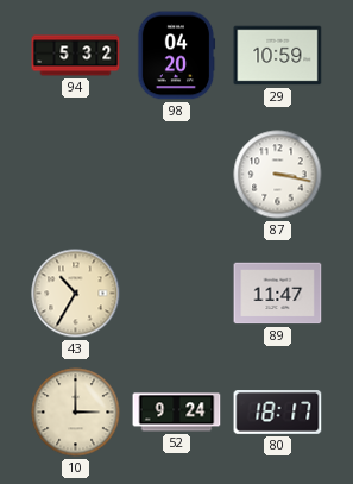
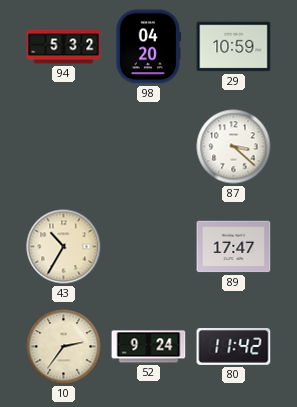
87: 3:17 -> 3:22 (234, 147)
89: 11:47 -> 17:47 (234, 247)
10: 3:00 -> 2:36 (64, 347)
80: 18:17 -> 11:42 (234, 347)
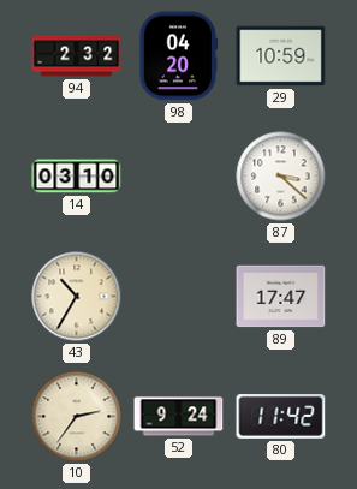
94: 5:32 -> 2:32 (77, 56)
14: none -> 03:10 (77, 177)
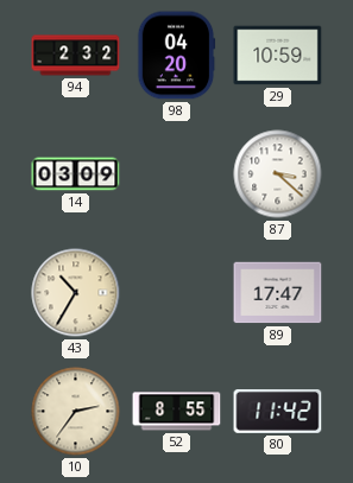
14: 03:10 -> 03:09 (76, 174)
52: 9:24 -> 8:55 (177, 412)
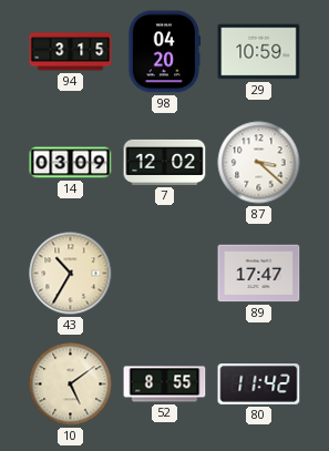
94: 2:32 -> 3:15 (71, 52)
7: none -> 12:02 (165, 162)
10: 2:36 -> 5:09 (71, 385)
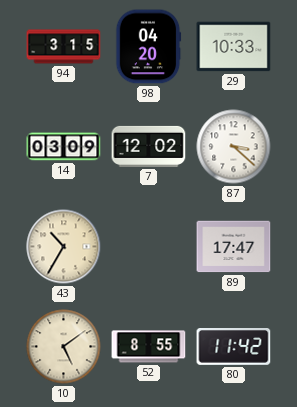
29: 10:59 -> 10:33 (234, 47)
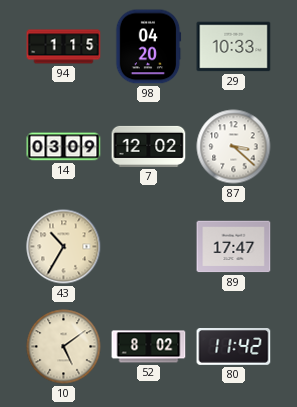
94: 3:15 -> 1:15 (64, 47)
52: 8:55 -> 8:02 (149, 347)
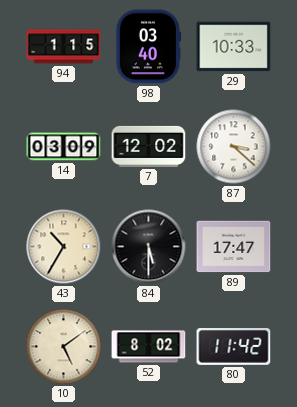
98: 04:20 -> 03:40 (148, 47)
84: none -> 5:30 (149, 247)
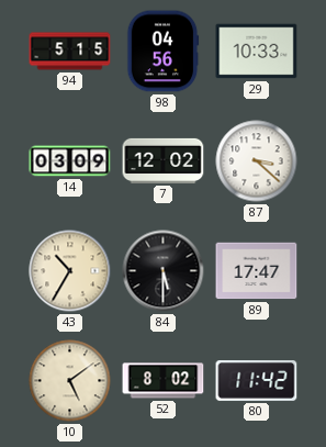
94: 1:15 -> 5:15 (70, 52)
98: 03:40 -> 04:56 (162, 52)
